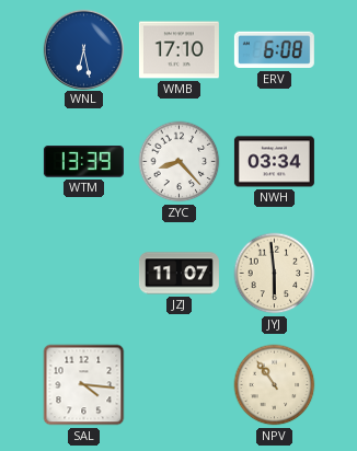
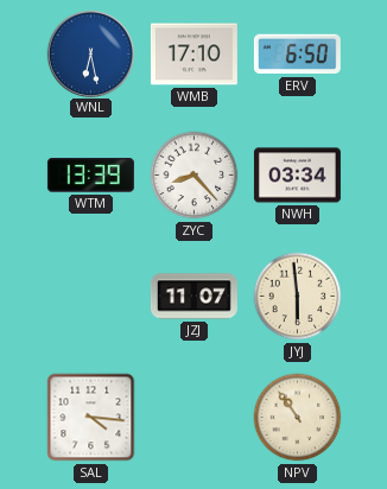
ERV: 6:08 -> 6:50 (297, 55)
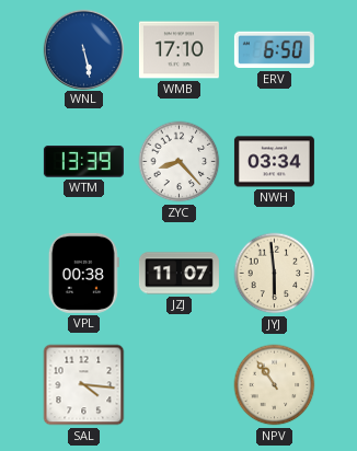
WNL: 6:28 -> 5:28 (83, 49)
VPL: none -> 00:38 (83, 273)
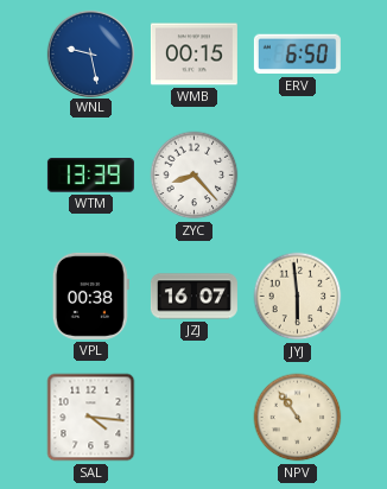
WNL: 5:28 -> 9:28 (90, 53)
WMB: 17:10 -> 00:15 (193, 55)
NWH: 03:34 -> none (274, 162)
JZJ: 11:07 -> 16:07 (193, 297)
